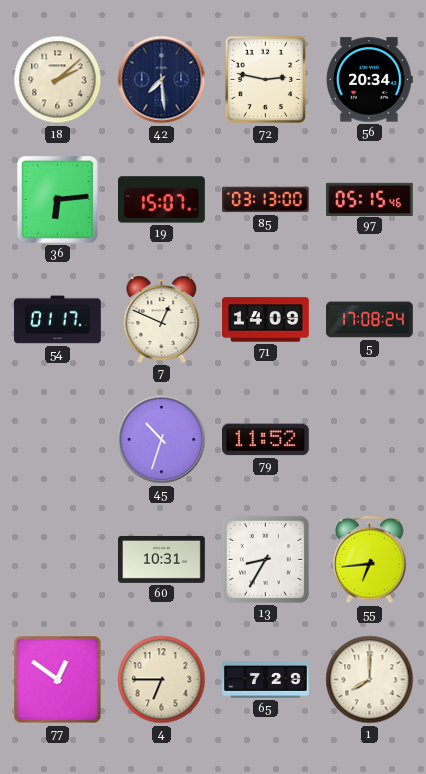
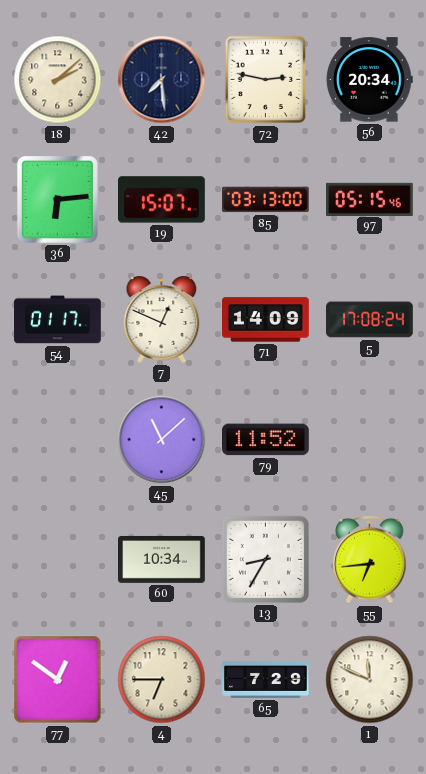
45: 10:33 -> 11:08 (162, 440)
60: 10:31 -> 10:34 (162, 559)
1: 8:00 -> 11:49 (370, 680)
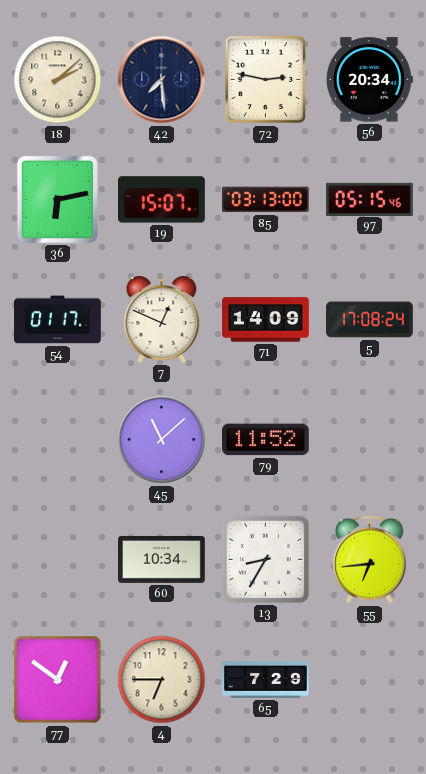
36: 6:14 -> 6:13 (57, 199)
1: 11:49 -> none (370, 680)
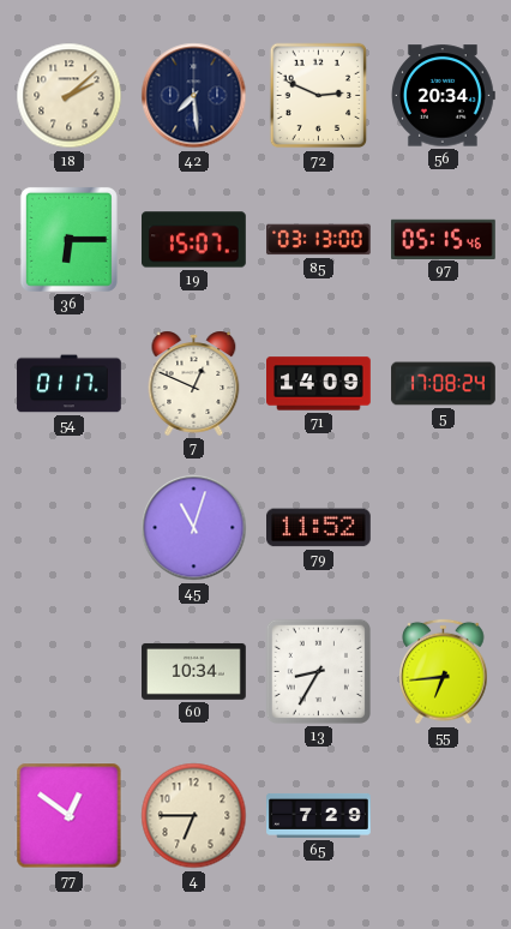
72: 2:47 -> 2:49 (319, 96)
36: 6:13 -> 6:15 (68, 239)
45: 11:08 -> 11:03 (194, 528)
